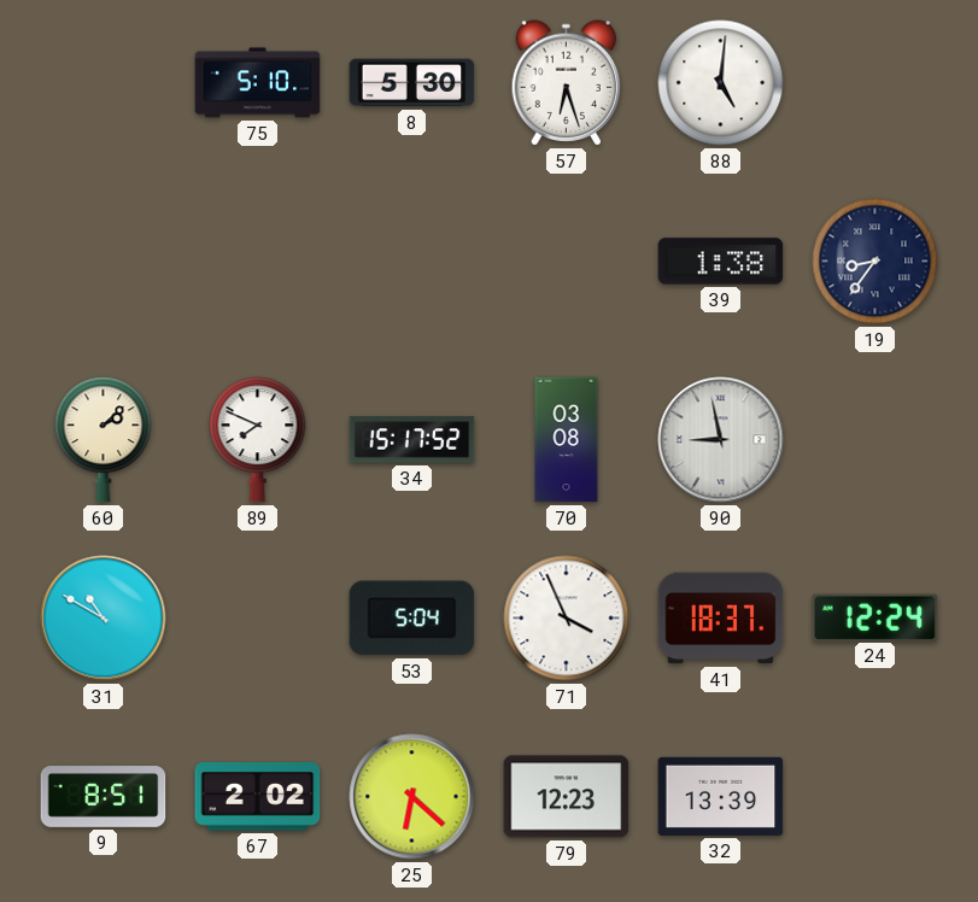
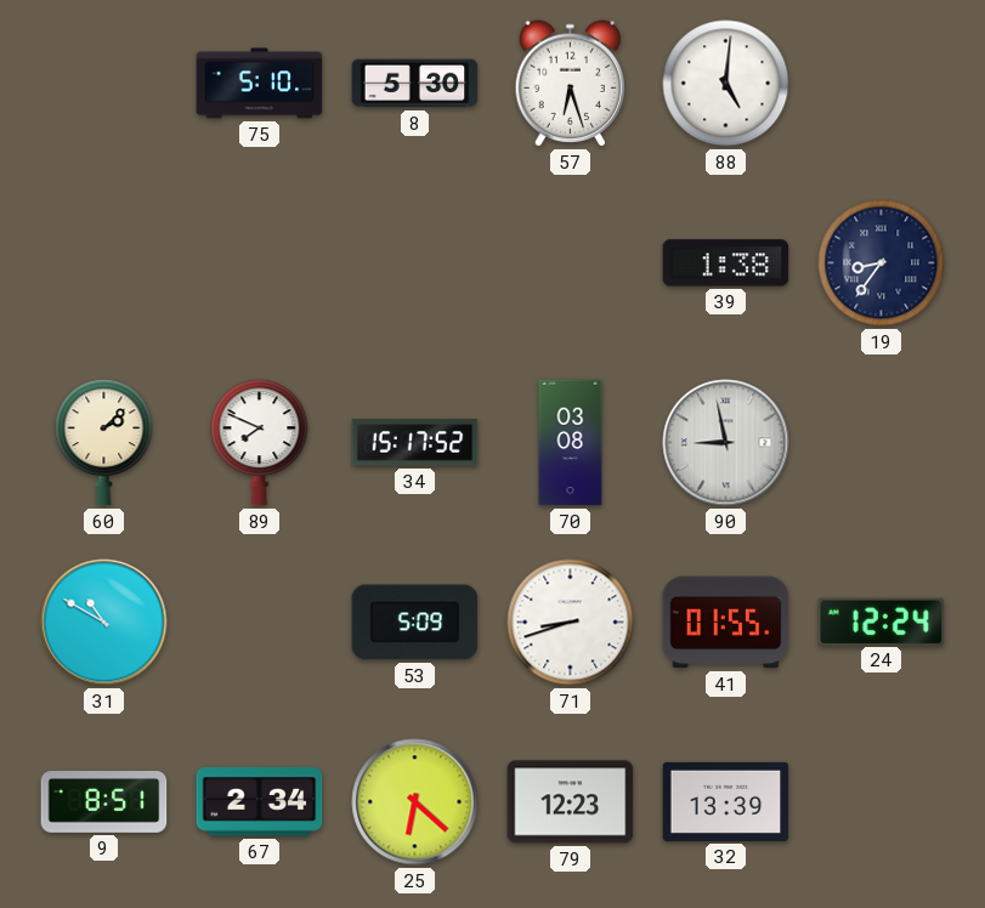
53: 5:04 -> 5:09 (415, 623)
71: 3:56 -> 8:42 (571, 623)
41: 18:37 -> 01:55 (726, 623)
67: 2:02 -> 2:34 (260, 802)
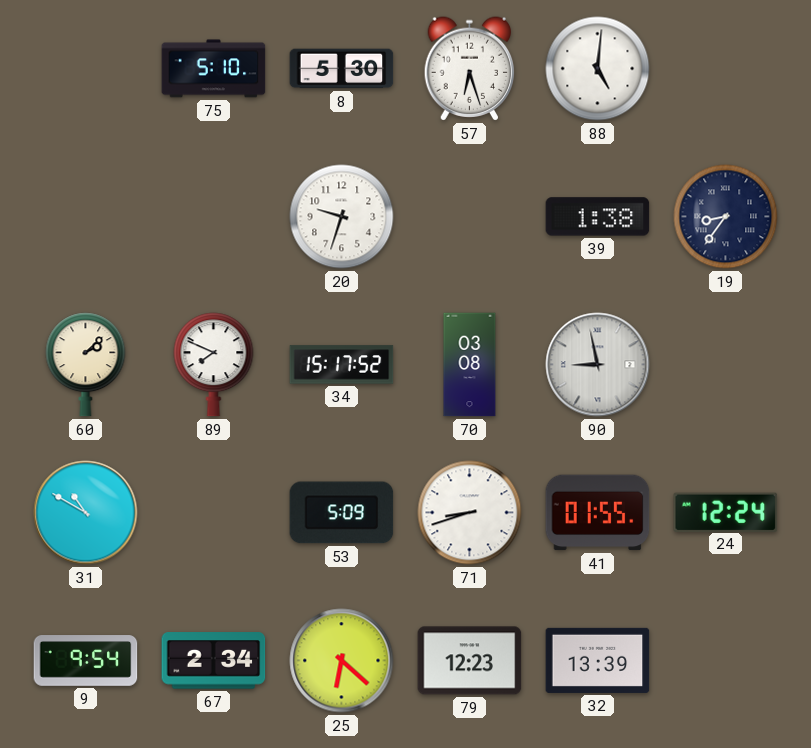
20: none -> 9:33 (342, 217)
9: 8:51 -> 9:54 (86, 661)
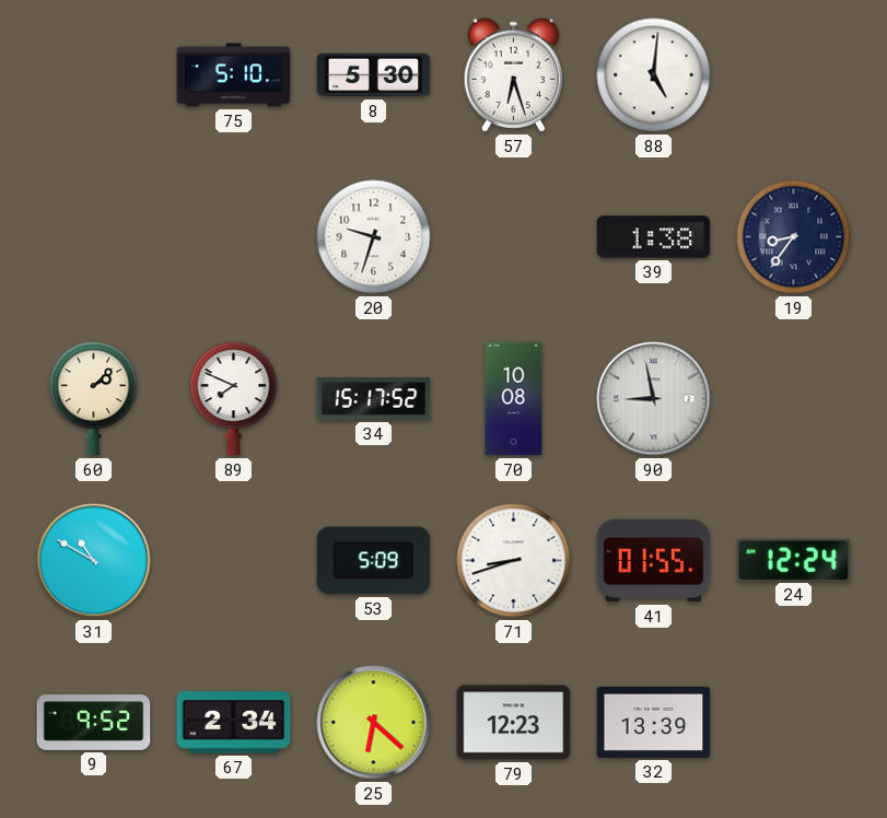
70: 03:08 -> 10:08 (514, 399)
9: 9:54 -> 9:52 (94, 723)
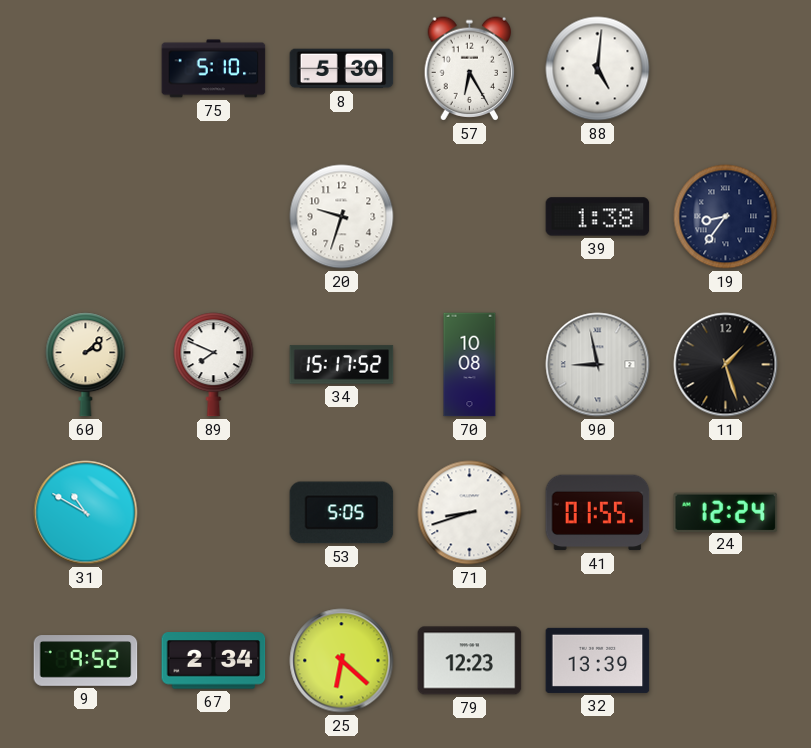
57: 6:27 -> 6:25 (470, 69)
11: none -> 1:27 (726, 365)
53: 5:09 -> 5:05 (342, 513)
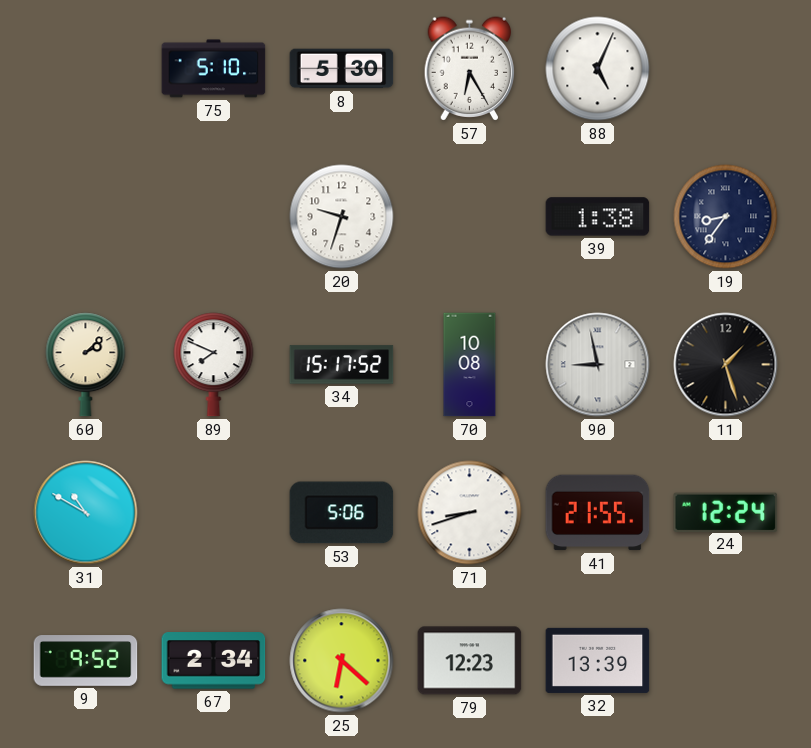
88: 5:01 -> 5:04 (598, 69)
53: 5:05 -> 5:06 (342, 513)
41: 01:55 -> 21:55 (598, 513)
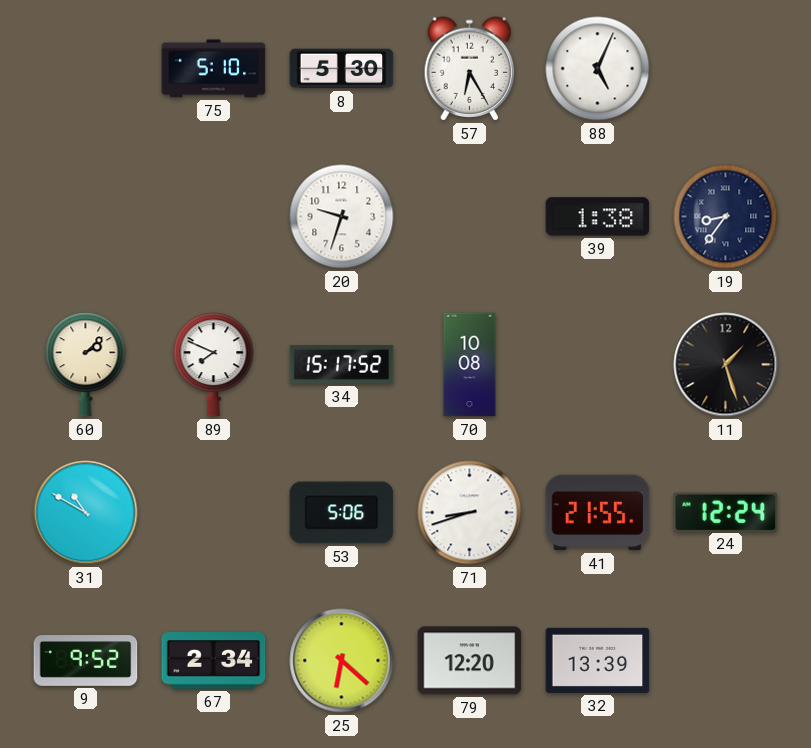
90: 8:58 -> none (598, 365)
79: 12:23 -> 12:20 (470, 661)
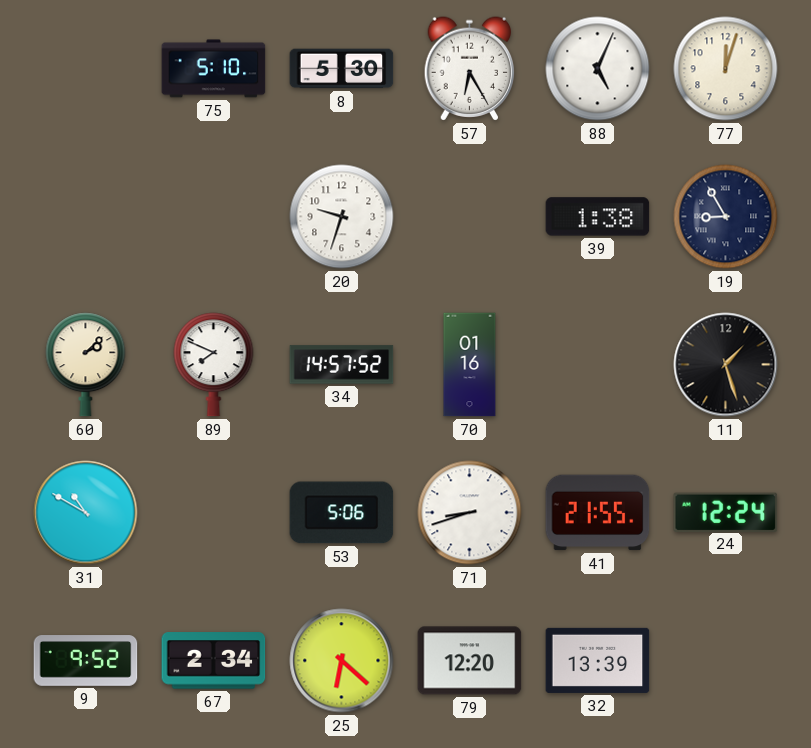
77: none -> 12:03 (726, 69)
19: 8:36 -> 8:55 (726, 217)
34: 15:17 -> 14:57 (342, 365)
70: 10:08 -> 01:16 (470, 365)
